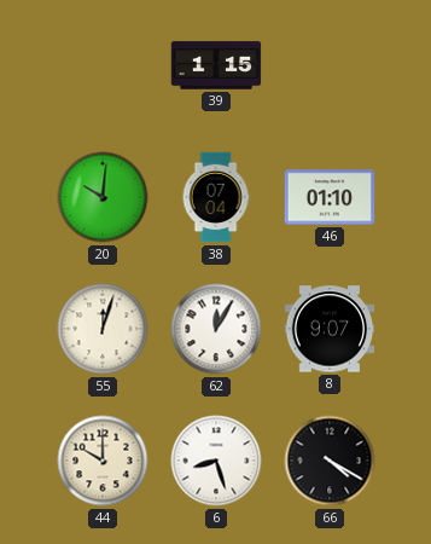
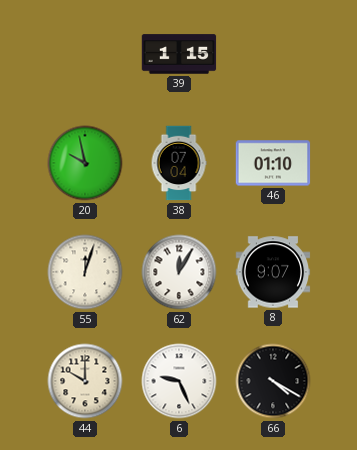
20: 10:01 -> 9:58 (85, 163)
6: 8:27 -> 9:26 (179, 381)
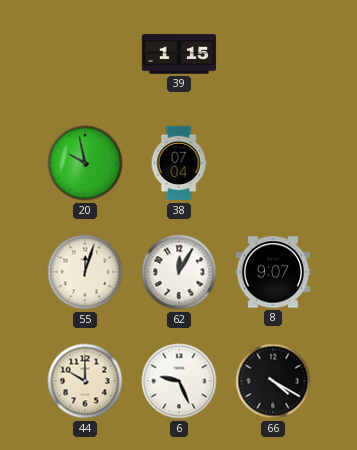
46: 01:10 -> none (273, 163)
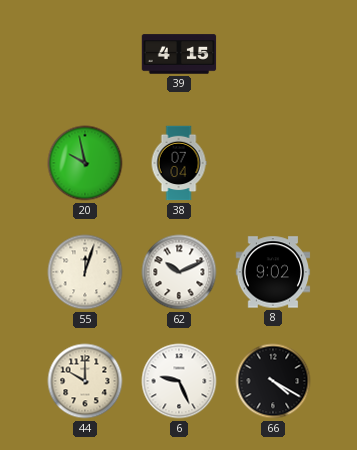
39: 1:15 -> 4:15 (179, 54)
62: 12:05 -> 10:11 (179, 272)
8: 9:07 -> 9:02 (273, 272)
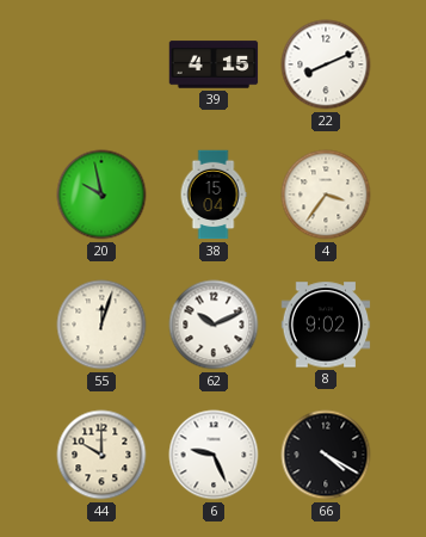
22: none -> 8:11 (326, 64)
38: 07:04 -> 15:04 (214, 195)
4: none -> 3:36 (326, 195)
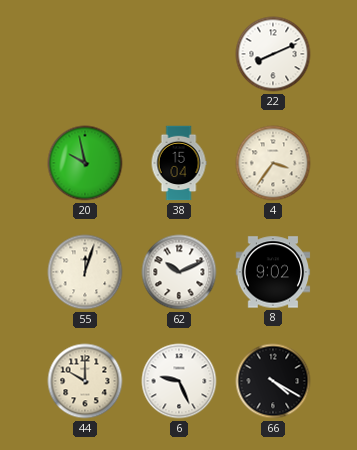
39: 4:15 -> none (214, 64)
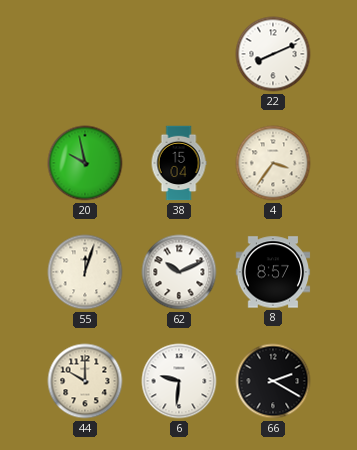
8: 9:02 -> 8:57 (273, 272)
6: 9:26 -> 9:31 (179, 381)
66: 4:20 -> 2:20 (273, 381)
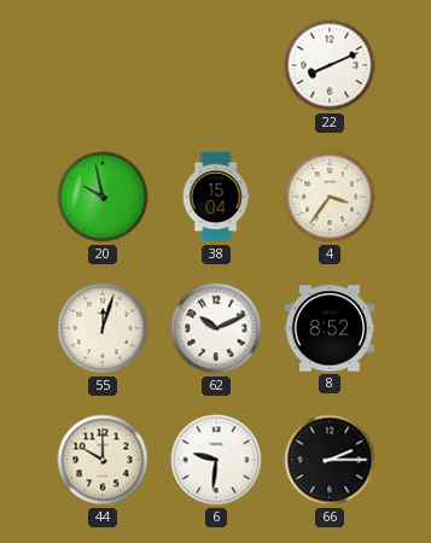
8: 8:57 -> 8:52 (330, 328)
66: 2:20 -> 2:15 (330, 460)
